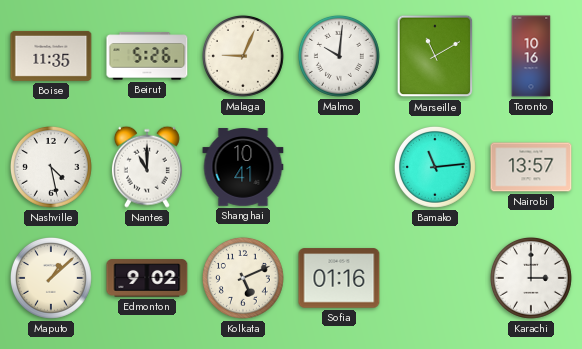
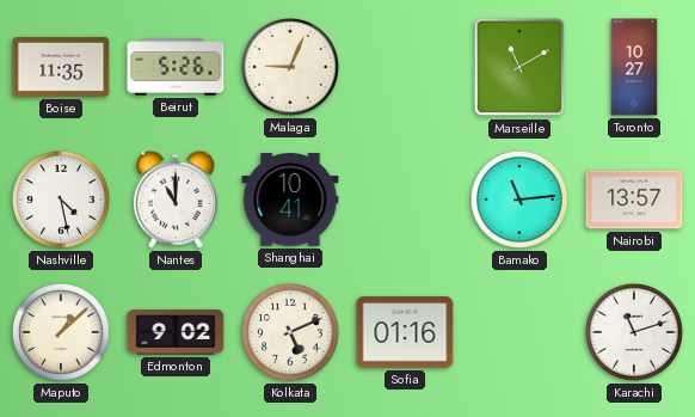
Malmo: 10:01 -> none (339, 56)
Toronto: 10:16 -> 10:27 (634, 67)
Karachi: 3:00 -> 11:12 (634, 332)
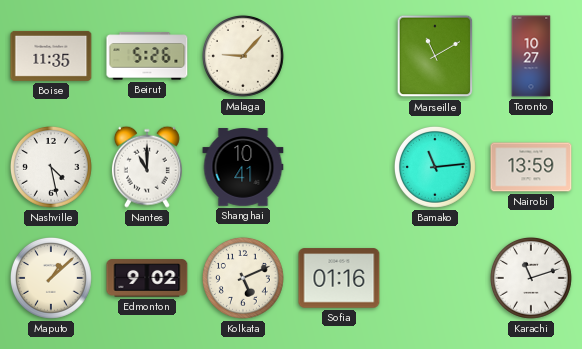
Malaga: 9:04 -> 9:07 (243, 56)
Nairobi: 13:57 -> 13:59 (531, 167)
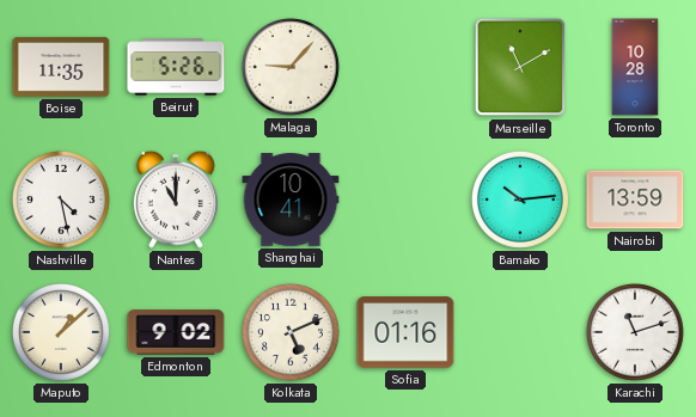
Toronto: 10:27 -> 10:28 (635, 67)
Bamako: 11:14 -> 10:14 (520, 200)
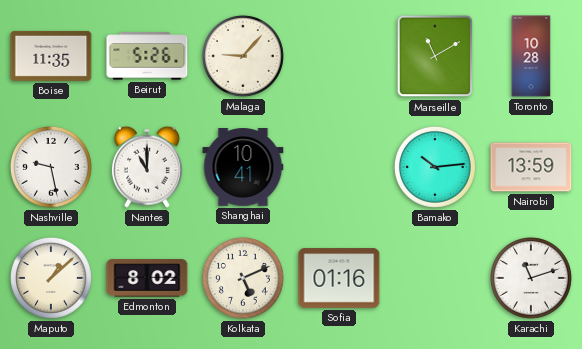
Nashville: 4:28 -> 9:28 (51, 167)
Edmonton: 9:02 -> 8:02 (147, 278)
